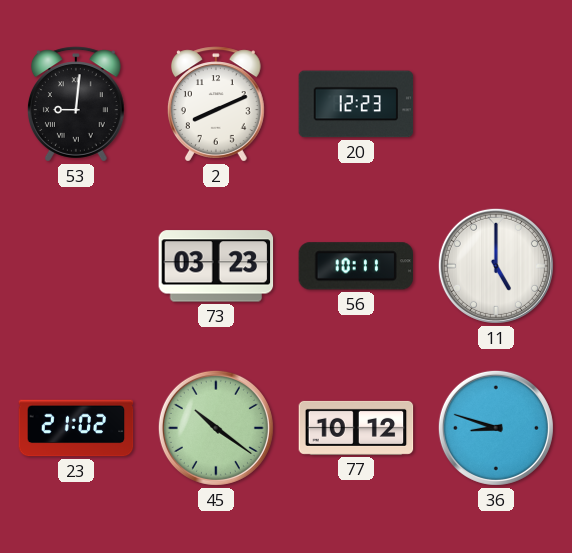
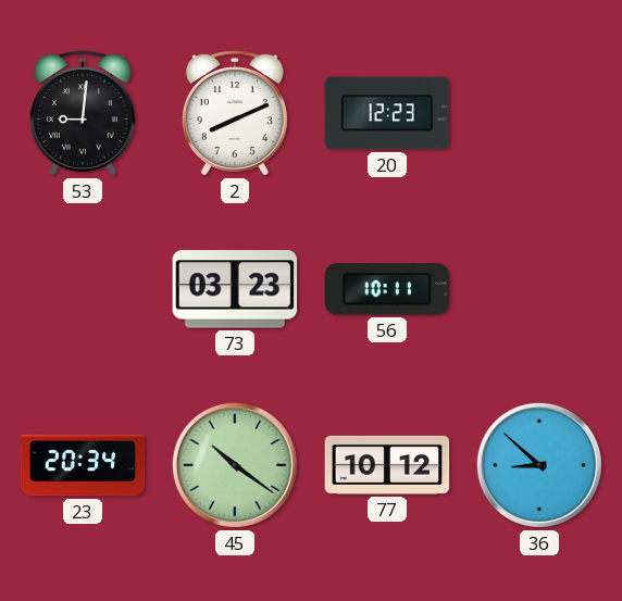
11: 5:00 -> none (496, 266)
23: 21:02 -> 20:34 (83, 465)
36: 8:48 -> 8:52 (539, 465)
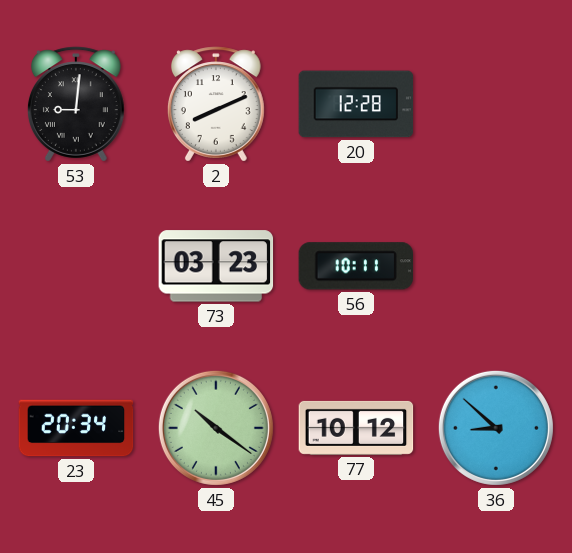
20: 12:23 -> 12:28 (356, 104)
